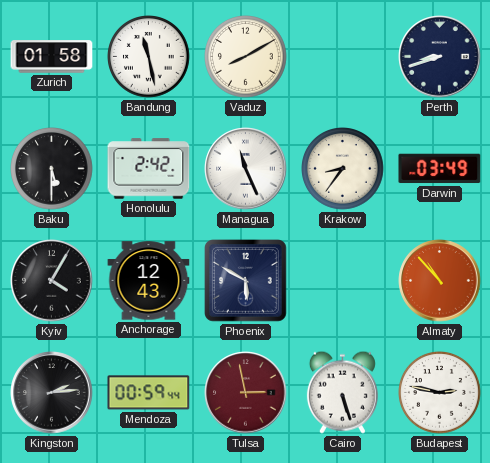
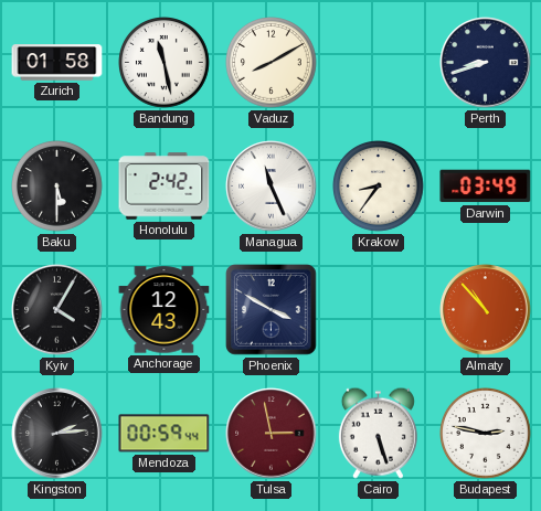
Phoenix: 5:50 -> 3:50 (272, 310)
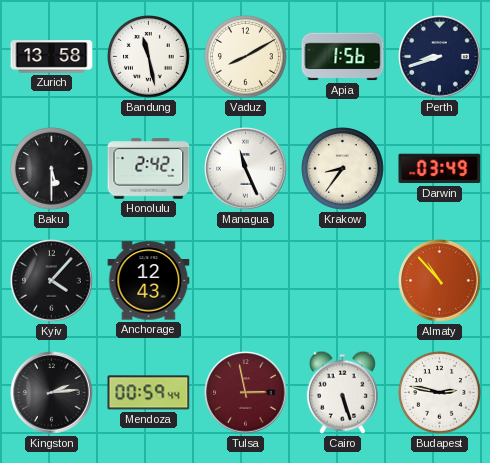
Zurich: 01:58 -> 13:58 (52, 57)
Apia: none -> 1:56 (343, 57)
Kyiv: 4:05 -> 4:07 (52, 281)
Phoenix: 3:50 -> none (272, 310)
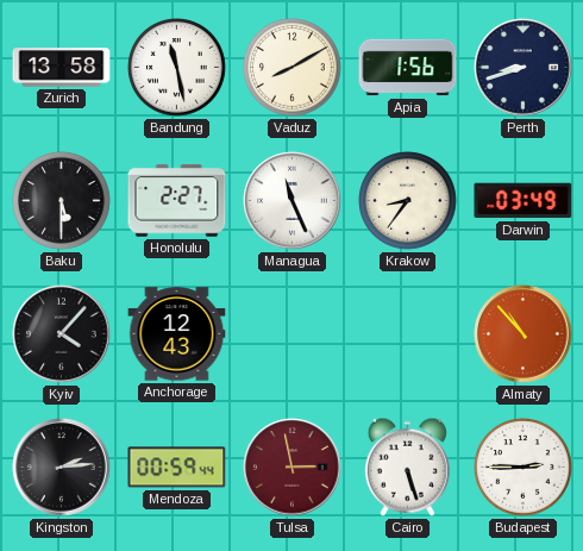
Honolulu: 2:42 -> 2:27 (177, 201)
Budapest: 2:47 -> 2:45 (524, 468)
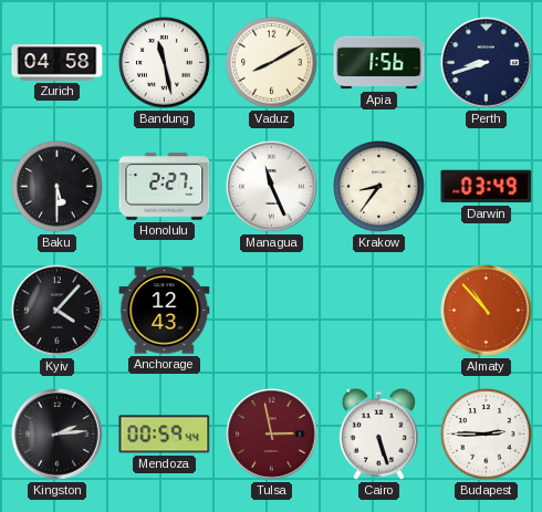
Zurich: 13:58 -> 04:58 (58, 63)
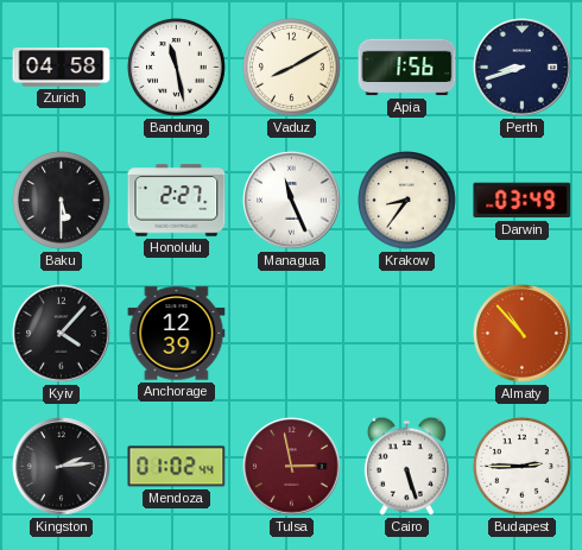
Anchorage: 12:43 -> 12:39 (177, 334)
Mendoza: 00:59 -> 01:02 (177, 467)
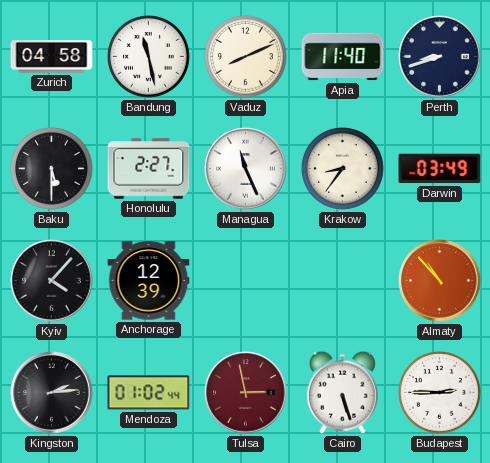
Vaduz: 8:10 -> 8:11 (246, 57)
Apia: 1:56 -> 11:40 (343, 57)
